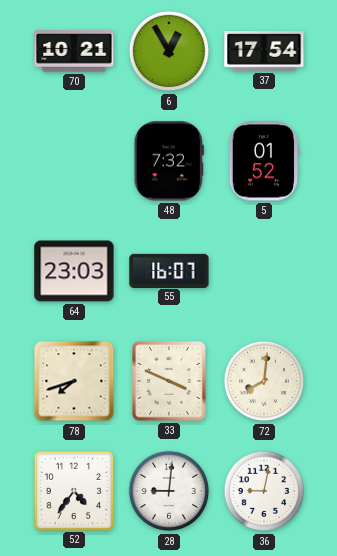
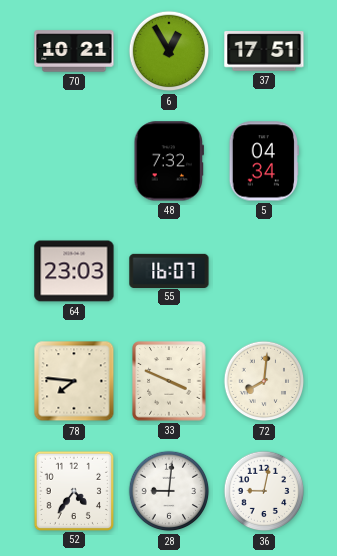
37: 17:54 -> 17:51 (264, 51)
5: 01:52 -> 04:34 (264, 161)
78: 7:42 -> 7:46 (74, 381)
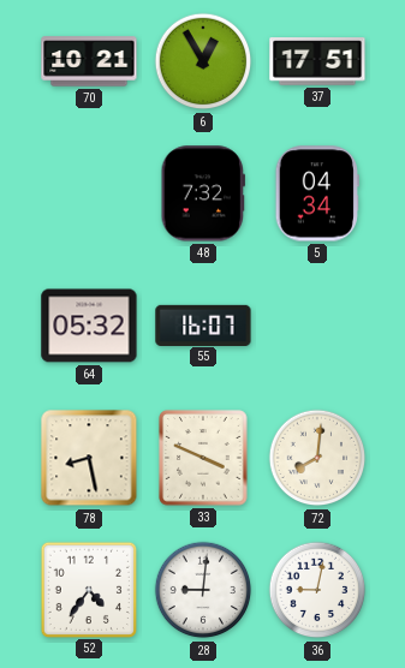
64: 23:03 -> 05:32 (89, 326)
78: 7:46 -> 8:28 (89, 458)
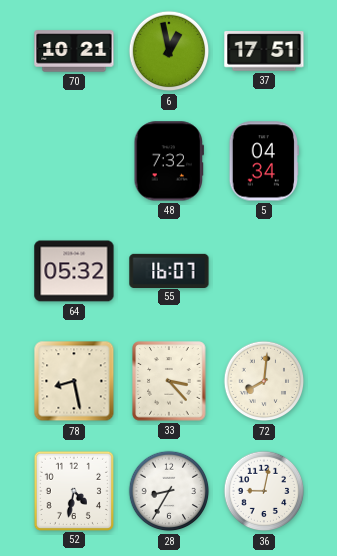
6: 12:55 -> 12:58 (169, 51)
33: 3:49 -> 3:23 (169, 381)
52: 4:36 -> 4:32 (73, 490)
28: 9:01 -> 8:35 (169, 491)
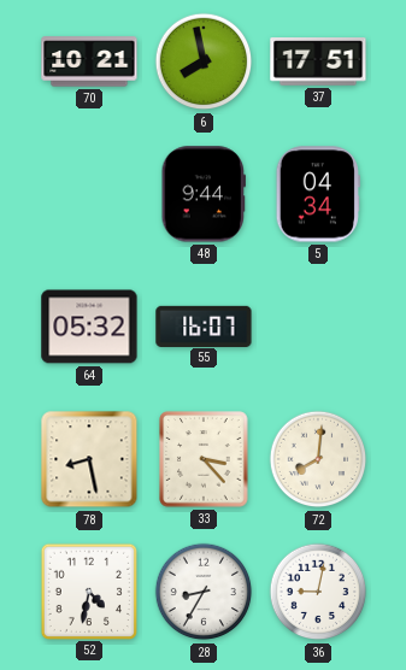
6: 12:58 -> 7:58 (204, 61)
48: 7:32 -> 9:44 (202, 194)
